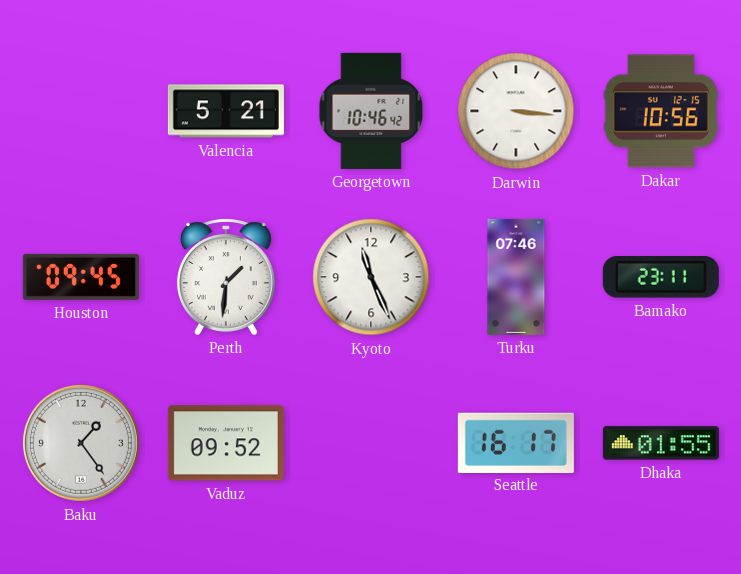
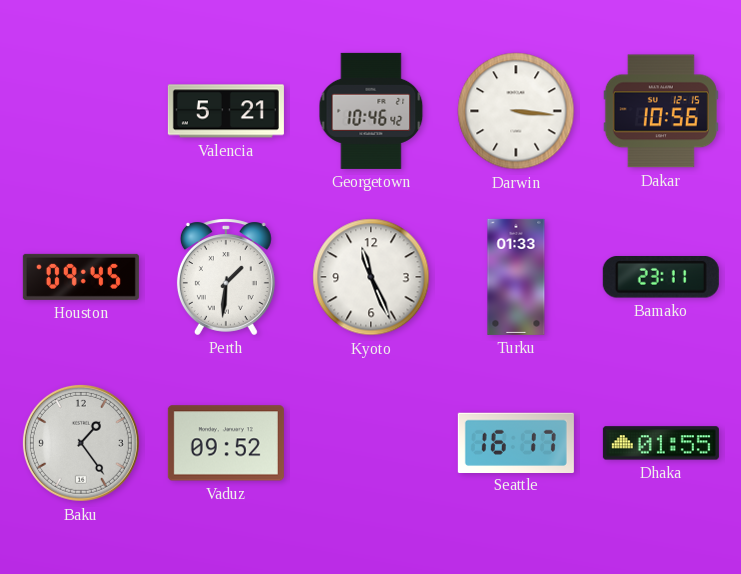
Turku: 07:46 -> 01:33 (516, 277)
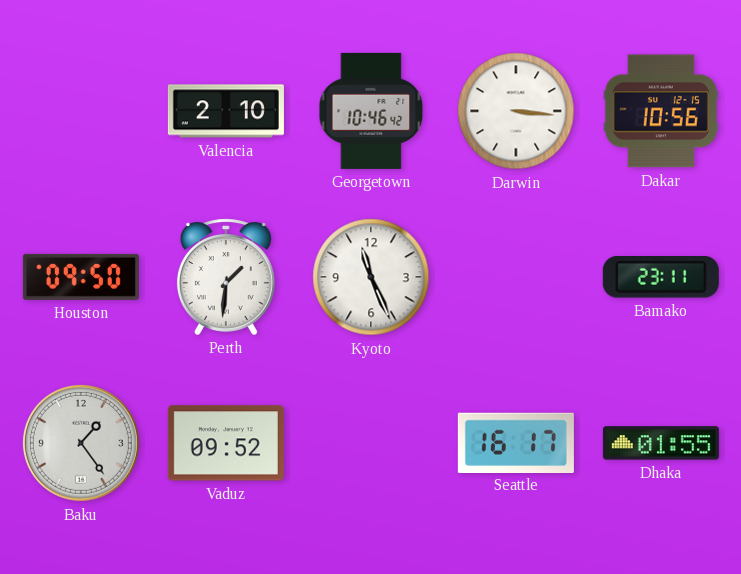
Valencia: 5:21 -> 2:10 (226, 111)
Houston: 09:45 -> 09:50 (81, 277)
Turku: 01:33 -> none (516, 277)
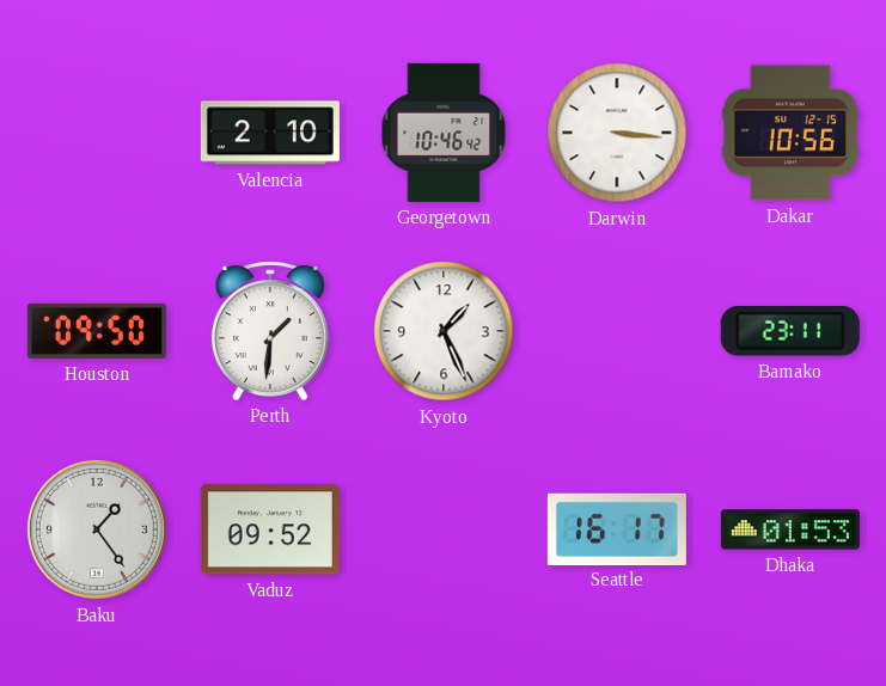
Kyoto: 11:26 -> 1:26 (444, 331)
Dhaka: 01:55 -> 01:53 (790, 529)
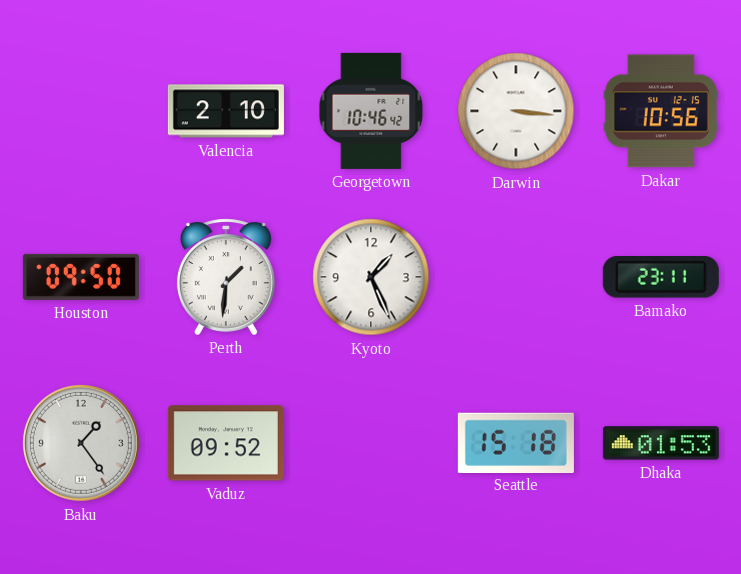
Seattle: 16:17 -> 15:18 (516, 442)
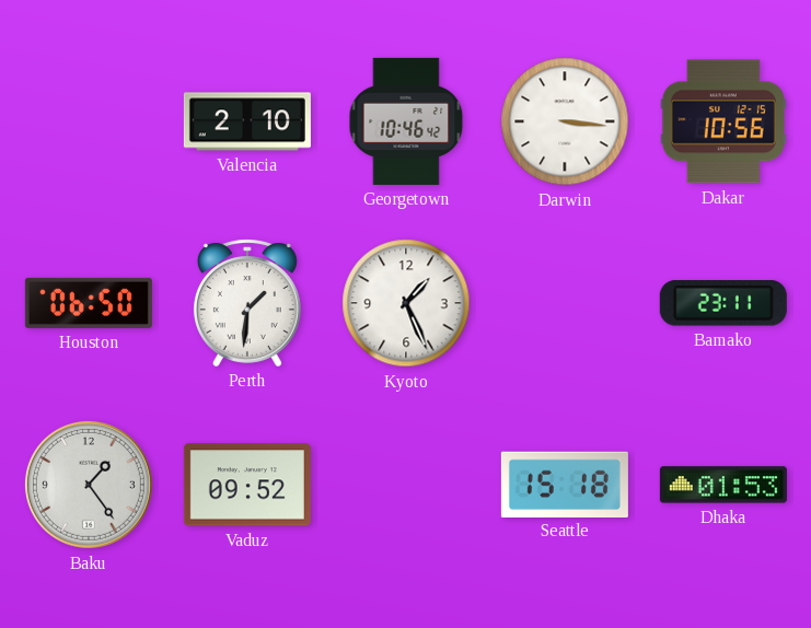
Houston: 09:50 -> 06:50 (89, 303)
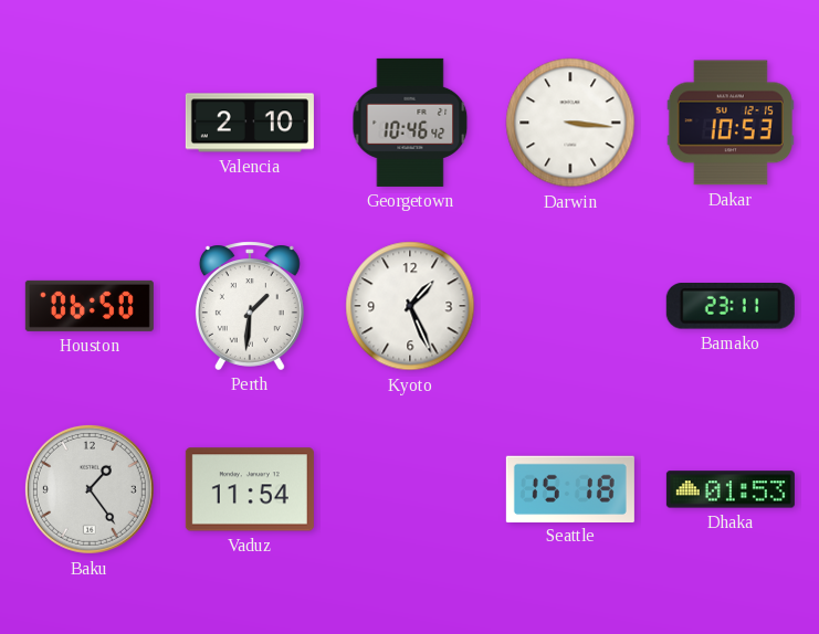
Dakar: 10:56 -> 10:53 (731, 123)
Vaduz: 09:52 -> 11:54 (250, 489)
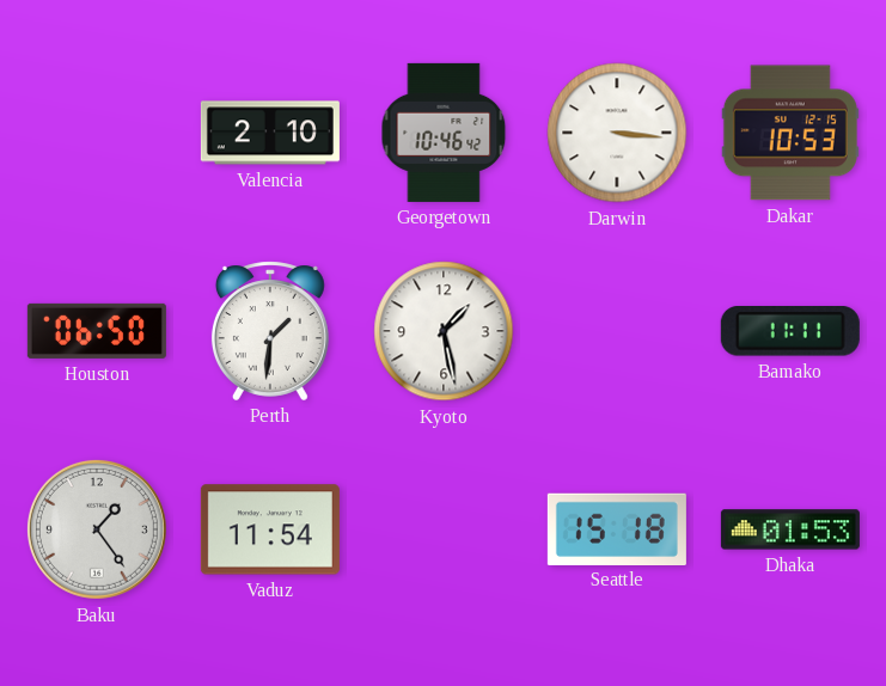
Kyoto: 1:26 -> 1:28 (444, 331)
Bamako: 23:11 -> 11:11 (790, 331)
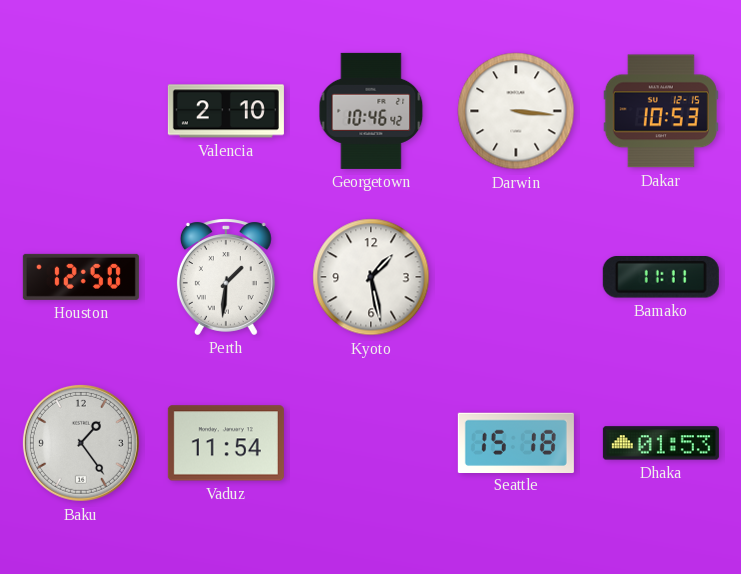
Houston: 06:50 -> 12:50 (81, 277)
